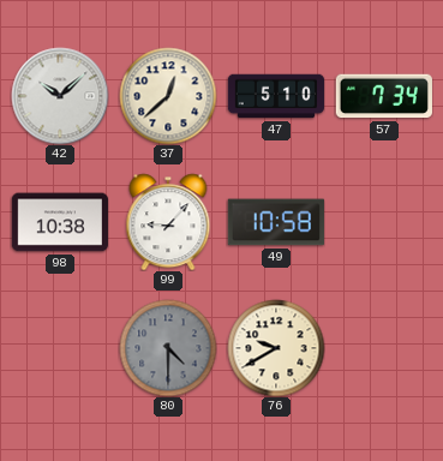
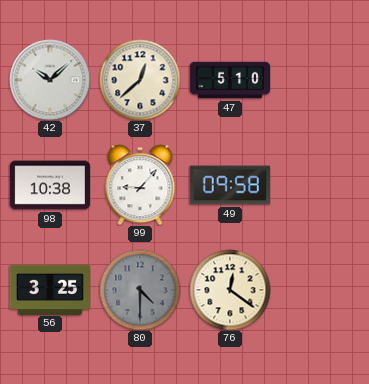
57: 7:34 -> none (384, 96)
49: 10:58 -> 09:58 (230, 185)
56: none -> 3:25 (49, 289)
76: 9:40 -> 12:21 (230, 290)
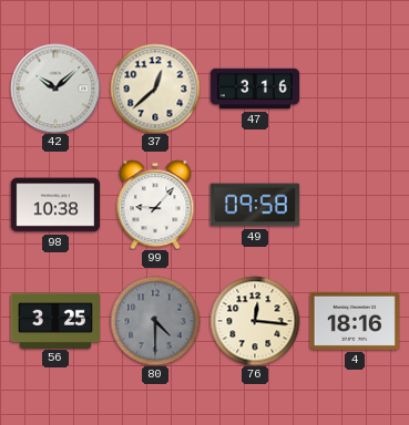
47: 5:10 -> 3:16 (255, 89)
76: 12:21 -> 12:16 (255, 321)
4: none -> 18:16 (354, 321)
